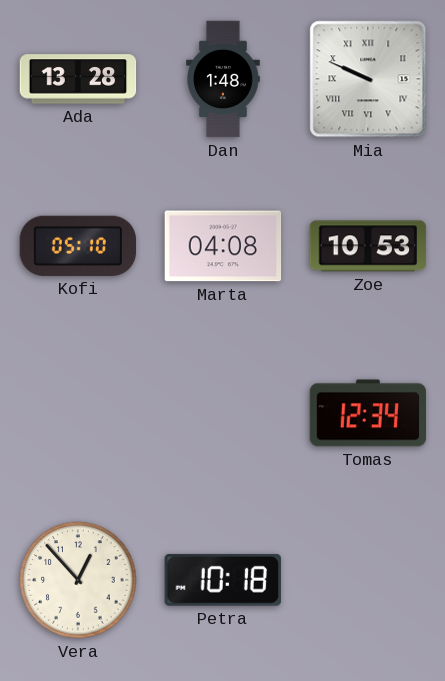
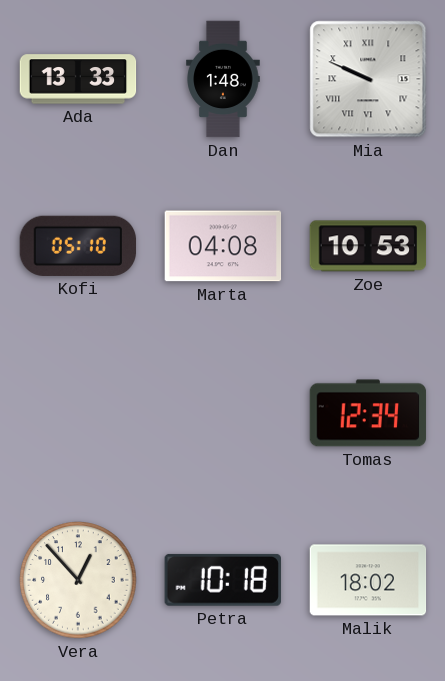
Ada: 13:28 -> 13:33 (78, 79)
Malik: none -> 18:02 (368, 580)
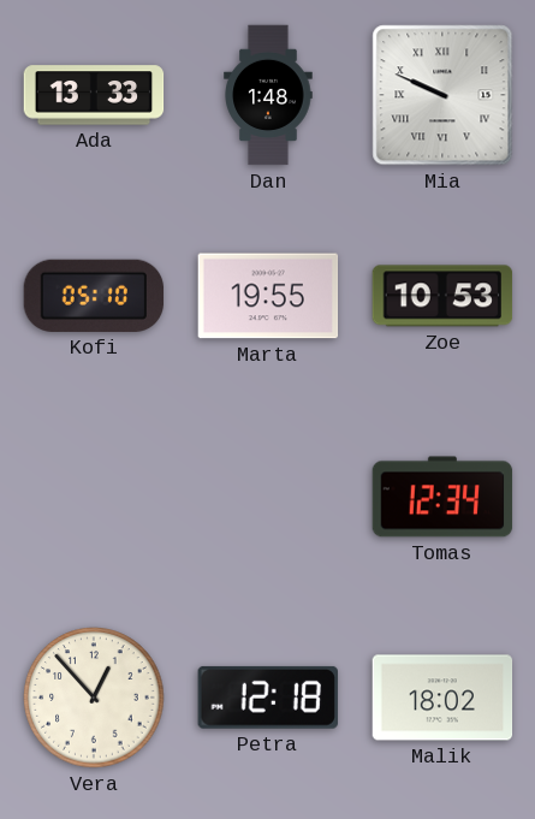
Marta: 04:08 -> 19:55 (268, 296)
Petra: 10:18 -> 12:18 (268, 698)
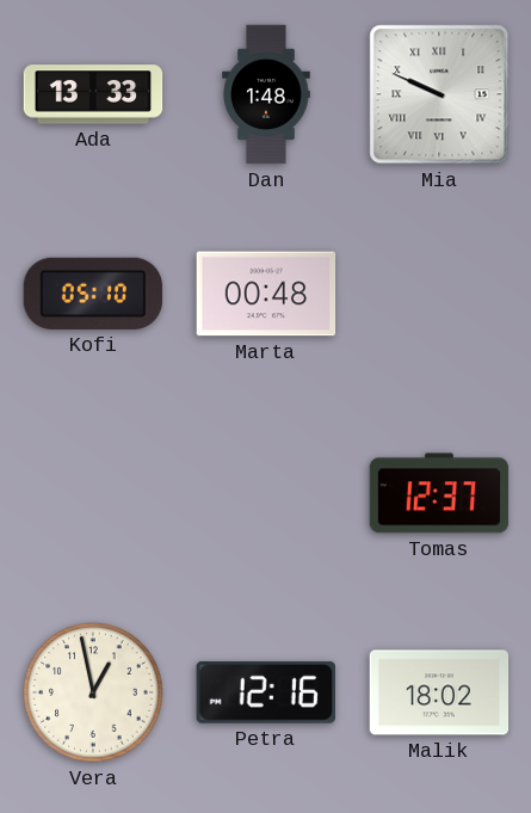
Marta: 19:55 -> 00:48 (266, 294)
Zoe: 10:53 -> none (442, 296)
Tomas: 12:34 -> 12:37 (439, 493)
Vera: 12:53 -> 12:58 (93, 692)
Petra: 12:18 -> 12:16 (266, 692)
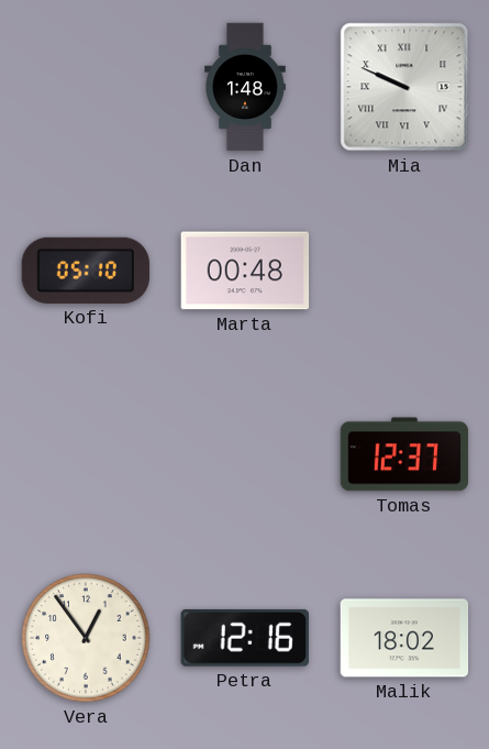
Ada: 13:33 -> none (93, 94)
Vera: 12:58 -> 12:54 (86, 638)
